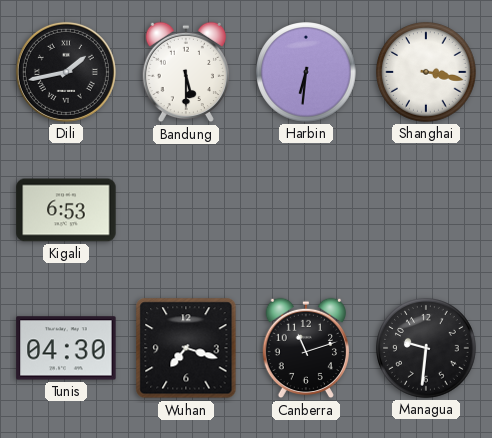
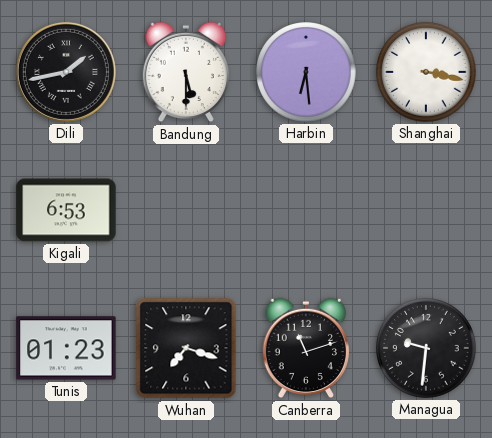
Harbin: 6:31 -> 6:29 (306, 72)
Tunis: 04:30 -> 01:23 (66, 348)
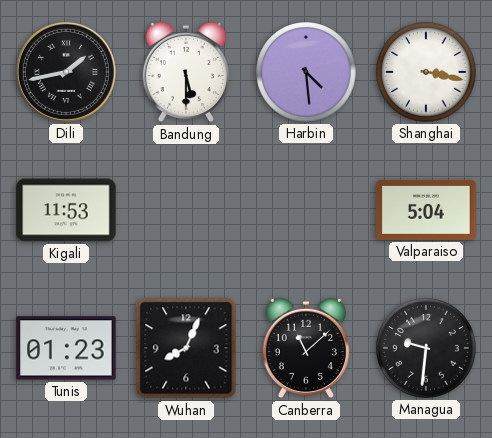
Harbin: 6:29 -> 4:29 (306, 72)
Kigali: 6:53 -> 11:53 (66, 210)
Valparaiso: none -> 5:04 (426, 210)
Wuhan: 7:18 -> 8:04 (186, 348)
Canberra: 11:12 -> 11:08 (305, 348)
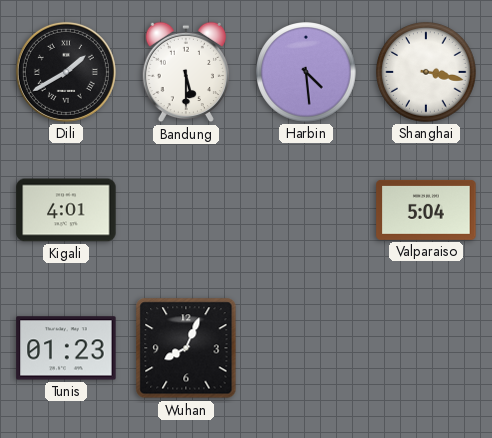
Dili: 1:43 -> 1:40 (66, 72)
Kigali: 11:53 -> 4:01 (66, 210)
Canberra: 11:08 -> none (305, 348)
Managua: 9:31 -> none (426, 348)
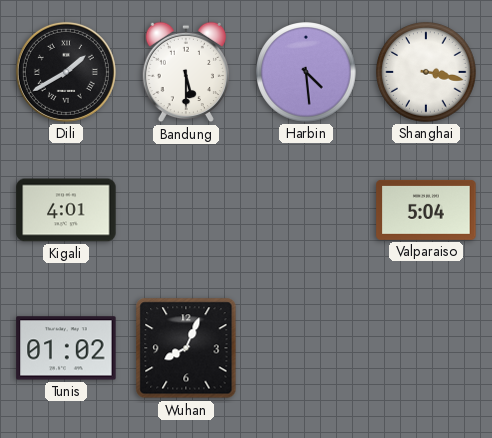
Tunis: 01:23 -> 01:02 (66, 348)
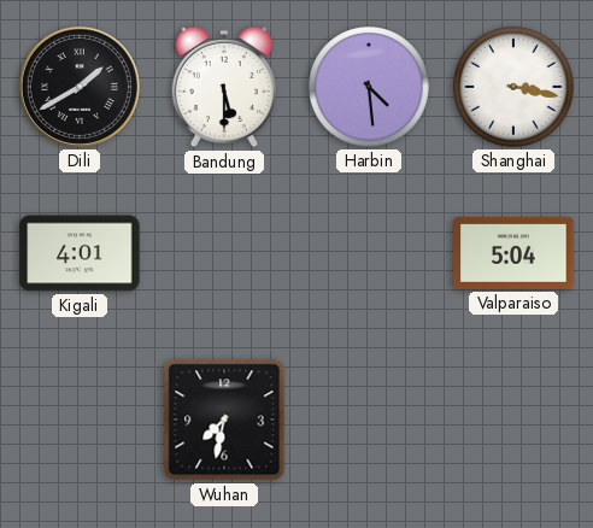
Tunis: 01:02 -> none (66, 348)
Wuhan: 8:04 -> 7:32 (224, 420)
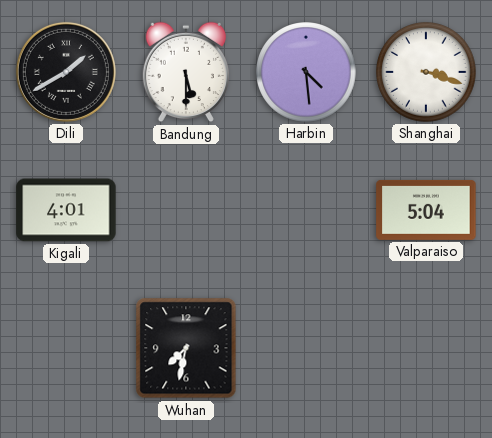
Shanghai: 3:17 -> 3:18 (426, 72)
